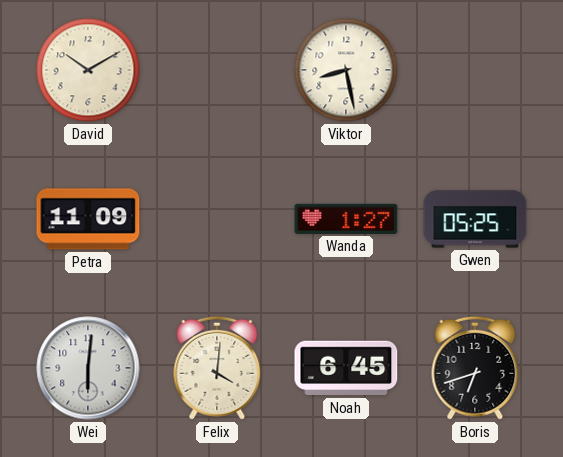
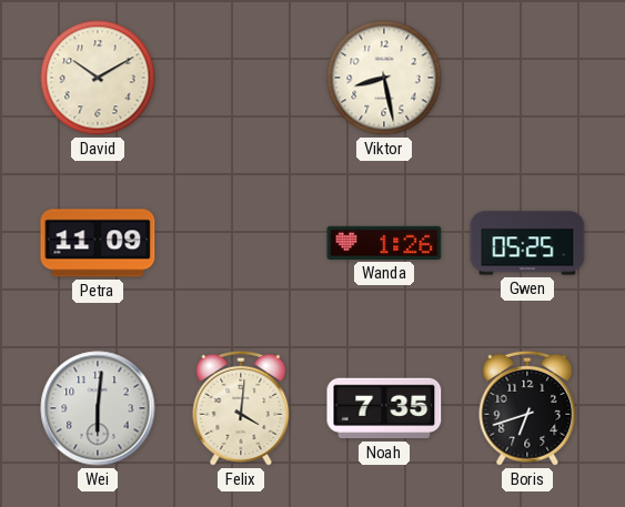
Wanda: 1:27 -> 1:26 (384, 243)
Noah: 6:45 -> 7:35 (384, 408)
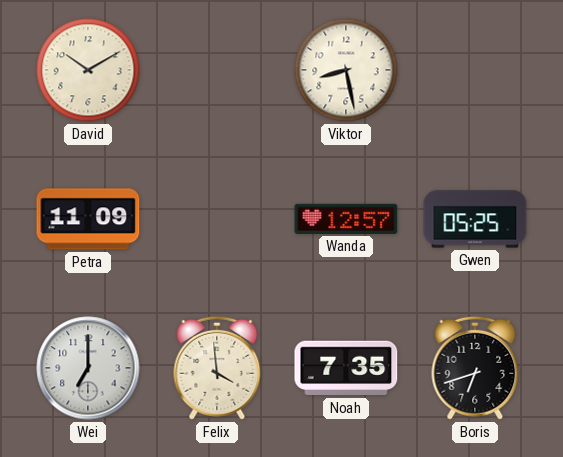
Wanda: 1:26 -> 12:57 (346, 219)
Wei: 6:01 -> 7:00 (88, 368)
Felix: 4:01 -> 3:59 (217, 368)
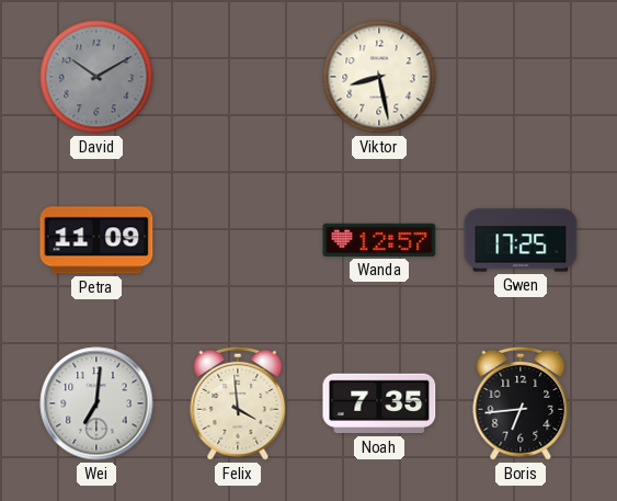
David dial: cream -> grey (96, 77)
Gwen: 05:25 -> 17:25 (521, 240)
Wei: 7:00 -> 7:01 (96, 403)
Boris: 6:42 -> 6:44 (521, 403)
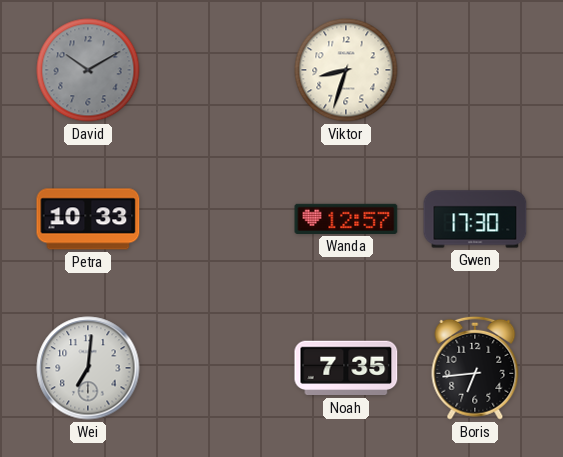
Viktor: 8:28 -> 8:33 (346, 70)
Petra: 11:09 -> 10:33 (88, 219)
Gwen: 17:25 -> 17:30 (475, 219)
Felix: 3:59 -> none (238, 403)
